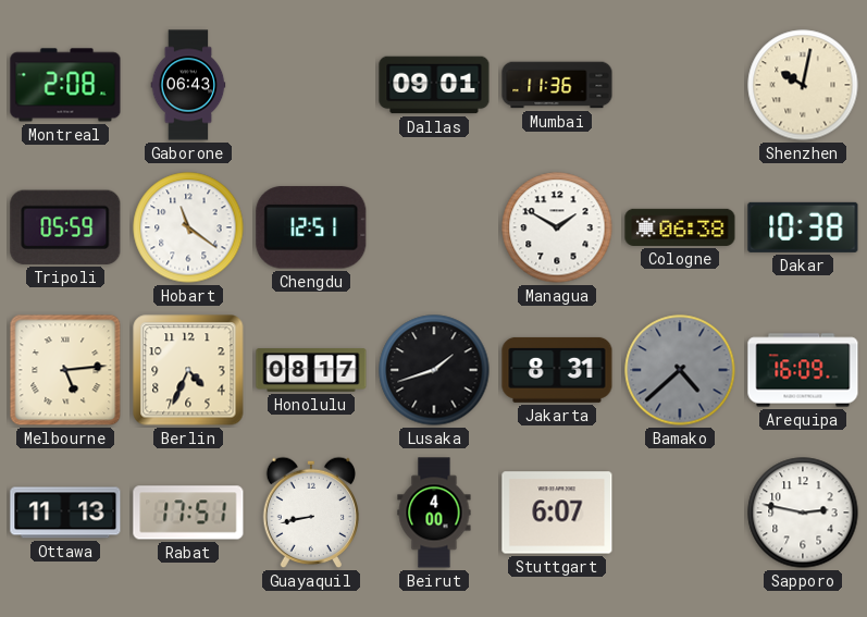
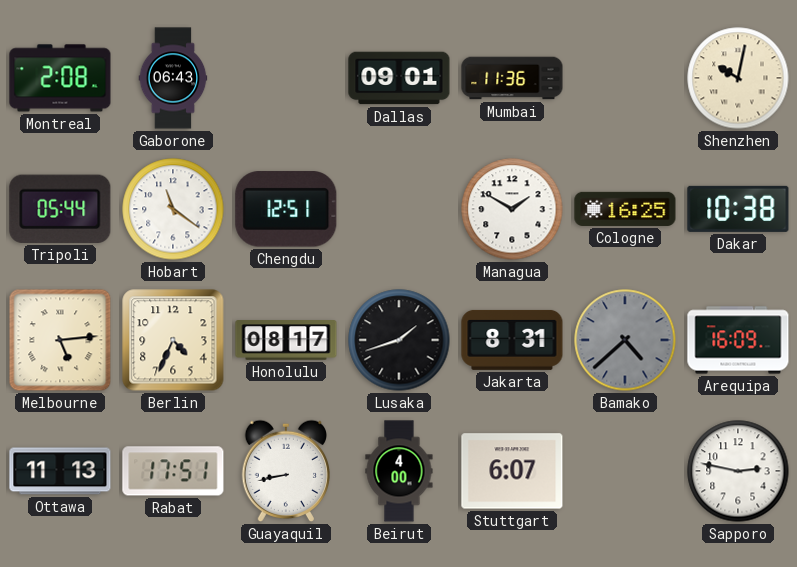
Tripoli: 05:59 -> 05:44 (60, 209)
Cologne: 06:38 -> 16:25 (625, 209)
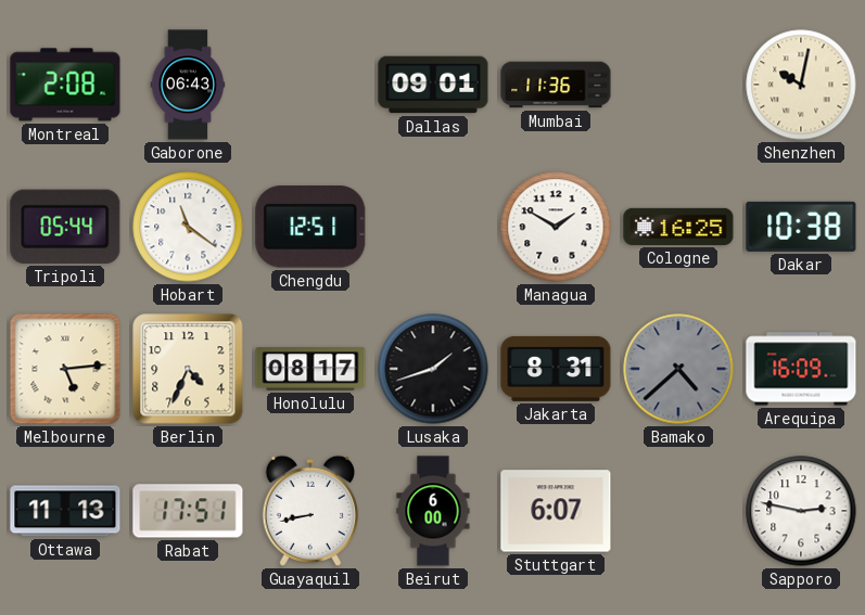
Beirut: 4:00 -> 6:00 (433, 511)
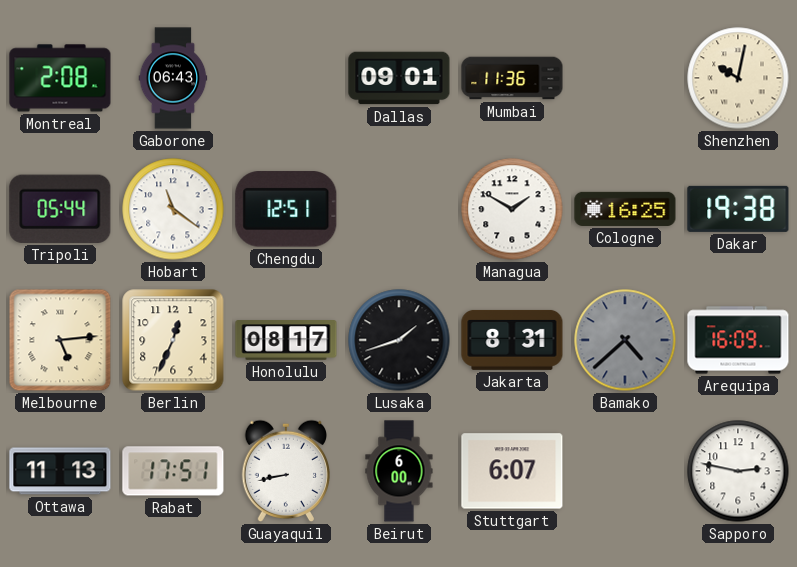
Dakar: 10:38 -> 19:38 (738, 209)
Berlin: 4:34 -> 12:34 (173, 340)
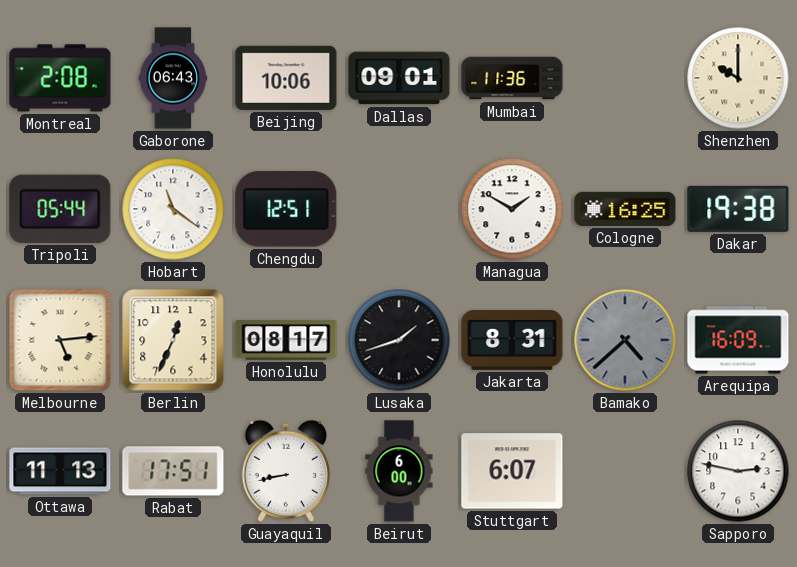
Beijing: none -> 10:06 (286, 78)
Shenzhen: 10:02 -> 10:00 (738, 78)
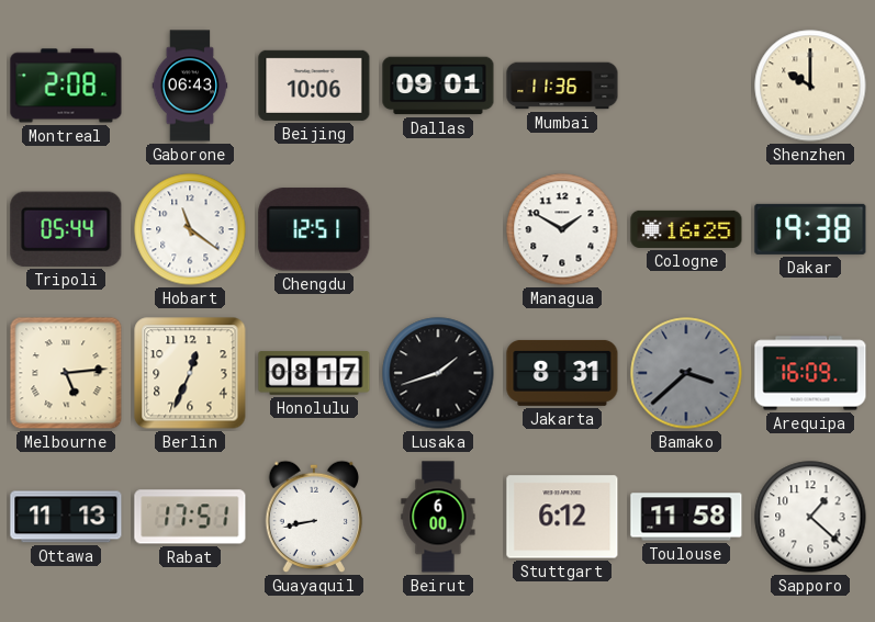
Bamako: 4:38 -> 3:38 (686, 373)
Stuttgart: 6:07 -> 6:12 (562, 517)
Toulouse: none -> 11:58 (686, 517)
Sapporo: 2:47 -> 1:22 (810, 517)
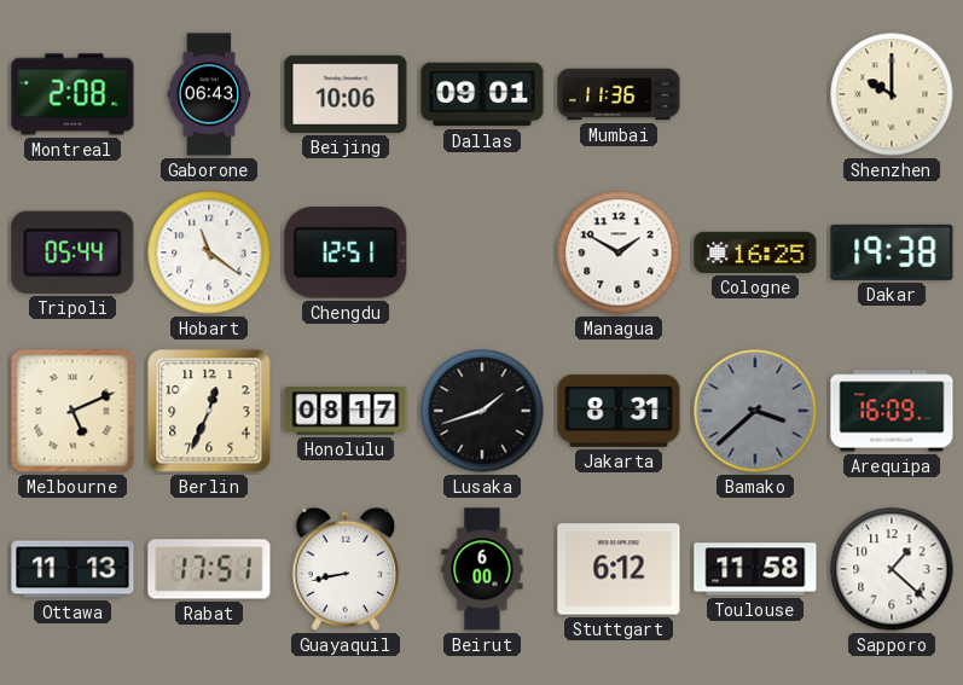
Melbourne: 5:14 -> 5:11 (72, 411)
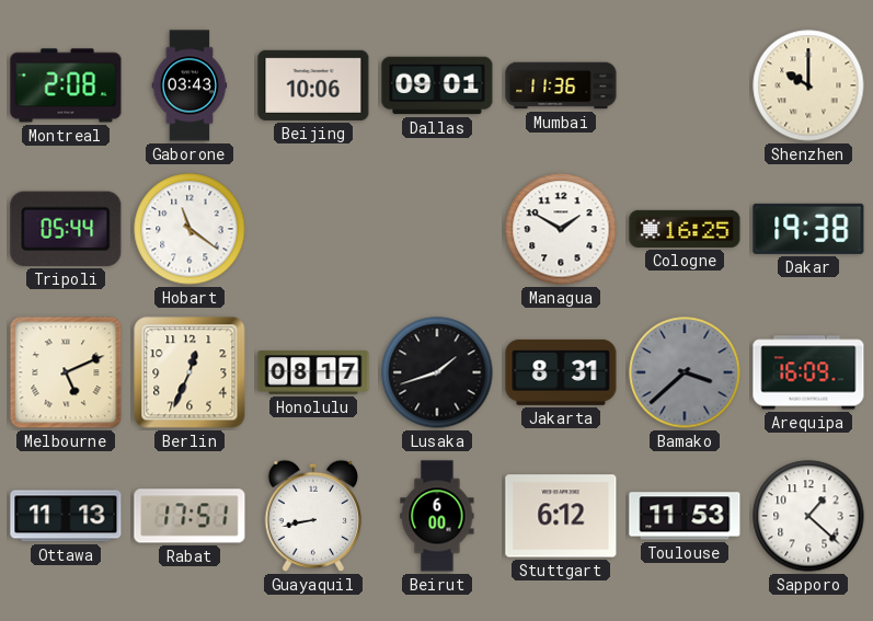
Gaborone: 06:43 -> 03:43 (189, 85)
Chengdu: 12:51 -> none (346, 252)
Toulouse: 11:58 -> 11:53 (685, 516)
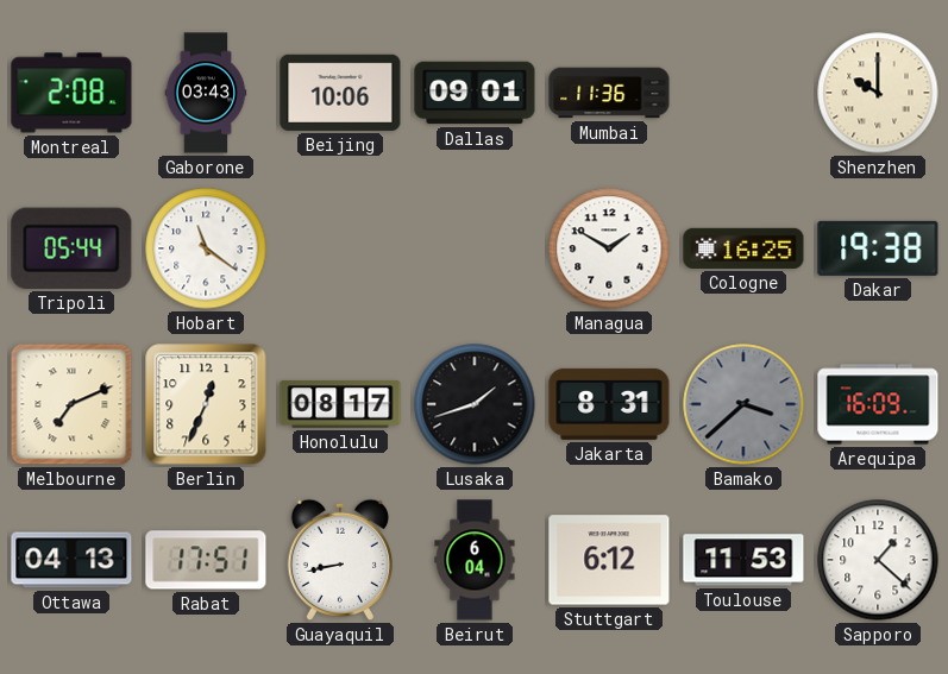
Melbourne: 5:11 -> 7:11 (71, 404)
Ottawa: 11:13 -> 04:13 (71, 560)
Beirut: 6:00 -> 6:04 (475, 560)
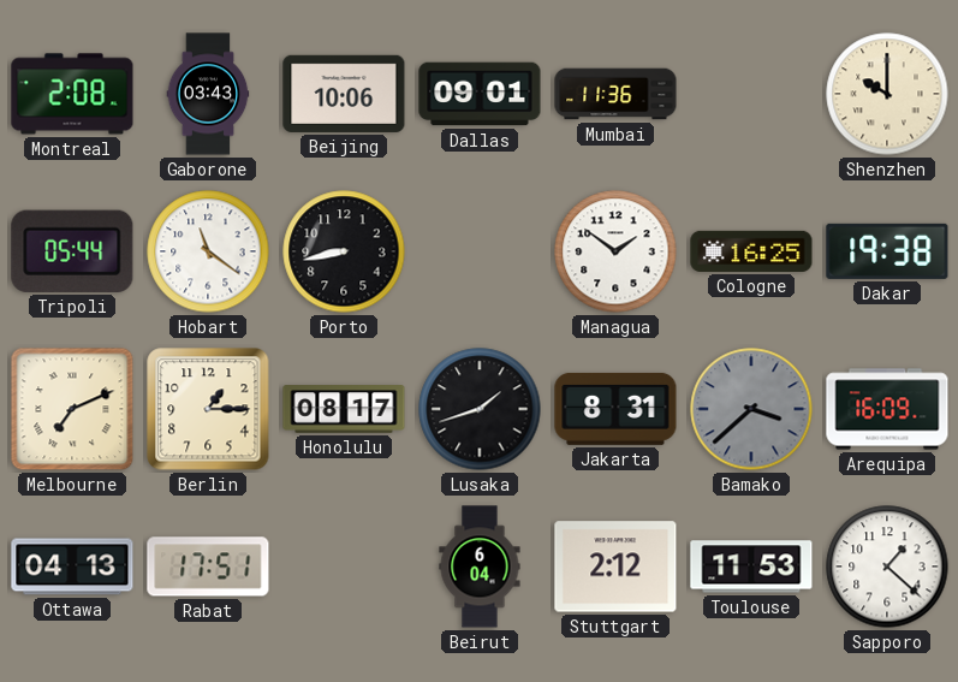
Porto: none -> 8:43 (344, 251)
Managua: 1:50 -> 1:51 (615, 251)
Berlin: 12:34 -> 1:15 (208, 409)
Guayaquil: 8:43 -> none (339, 560)
Stuttgart: 6:12 -> 2:12 (615, 567)
